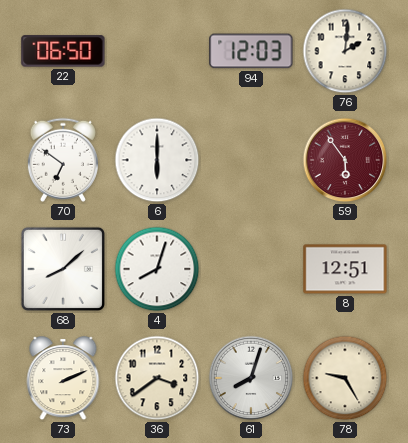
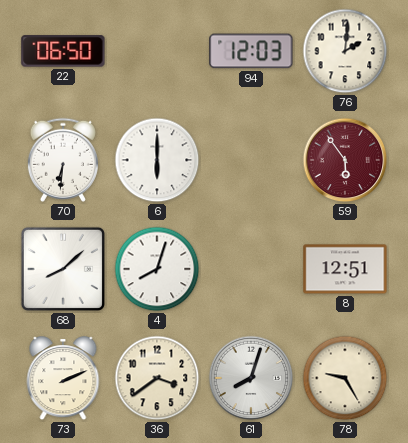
70: 6:51 -> 6:31 (63, 160)
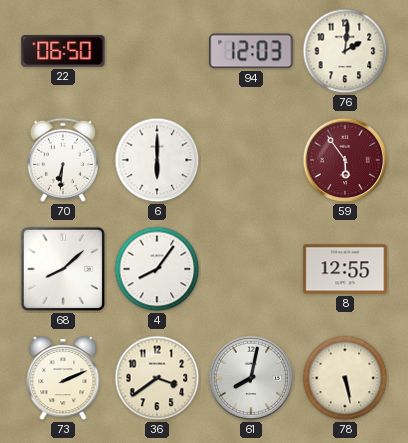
4: 8:03 -> 8:06 (157, 269)
8: 12:51 -> 12:55 (345, 269)
61: 8:03 -> 8:02 (251, 378)
78: 9:25 -> 5:28 (345, 378)
